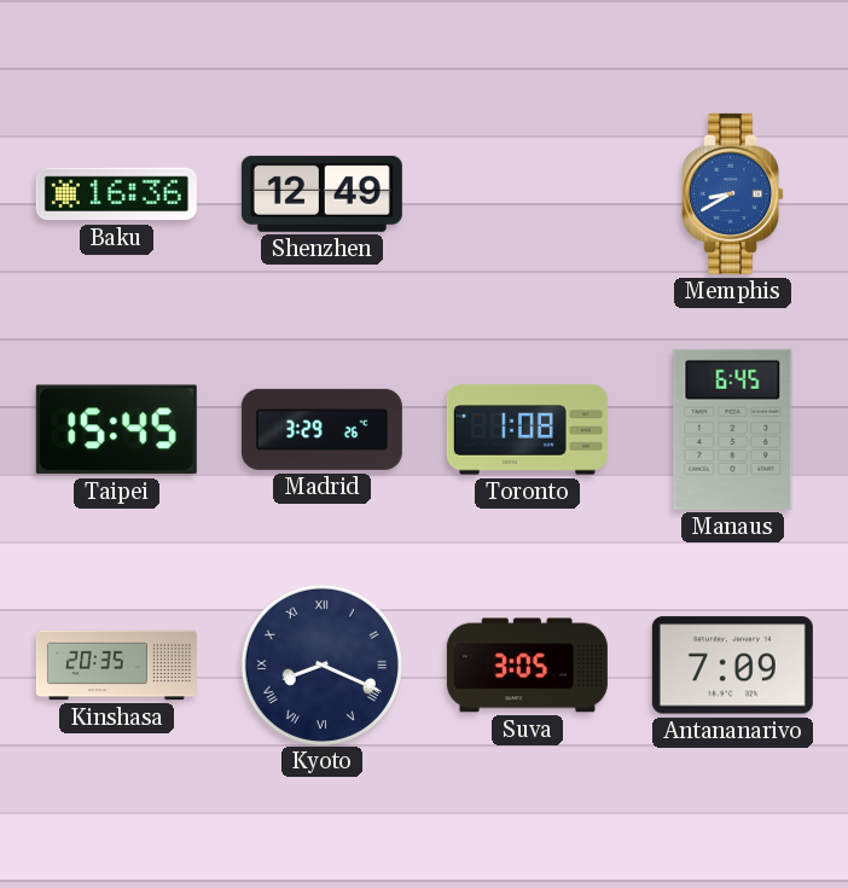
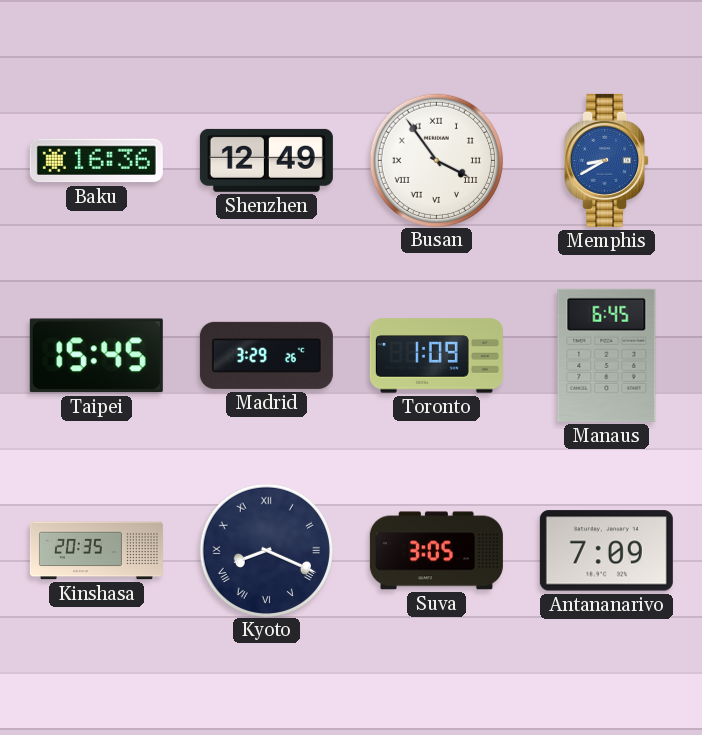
Busan: none -> 3:54 (436, 160)
Toronto: 1:08 -> 1:09 (436, 356)
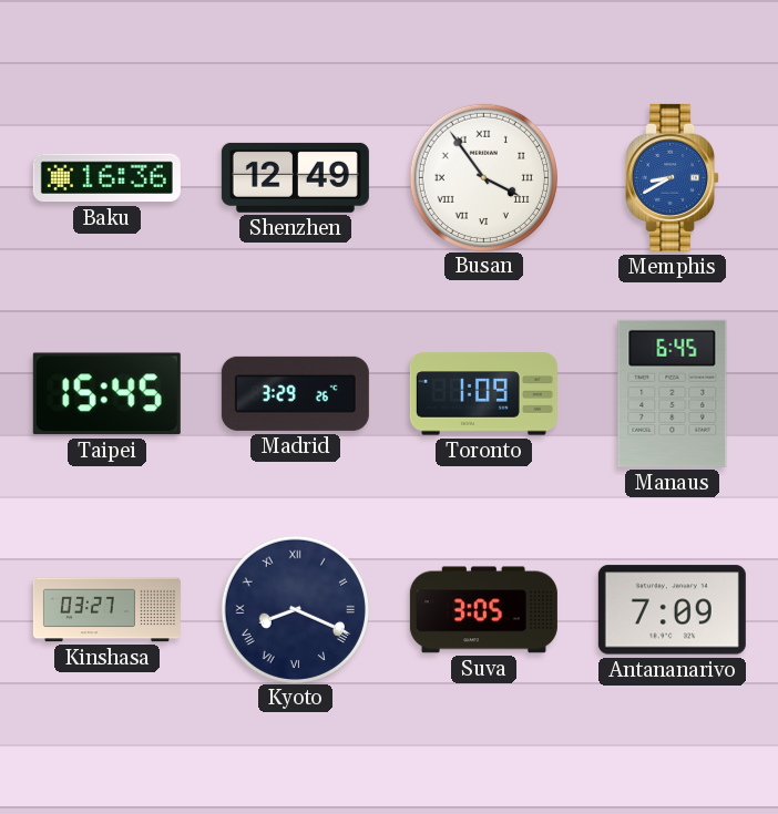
Kinshasa: 20:35 -> 03:27 (106, 610)
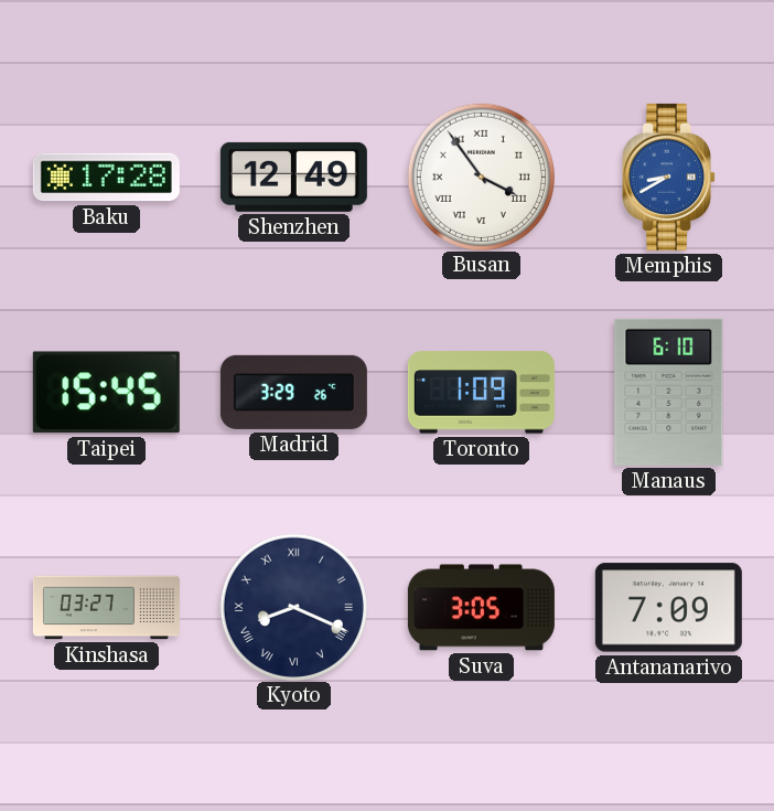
Baku: 16:36 -> 17:28 (106, 178)
Manaus: 6:45 -> 6:10 (669, 392)
